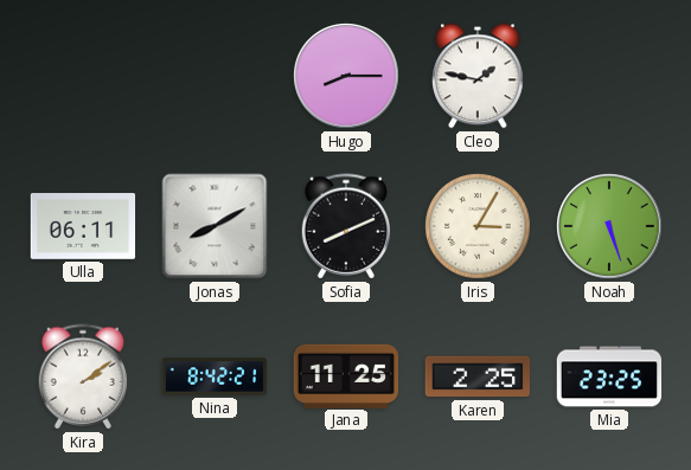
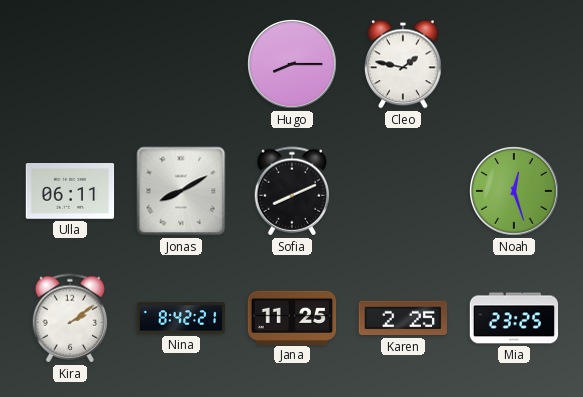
Iris: 3:05 -> none (478, 226)
Noah: 5:27 -> 12:27 (514, 191)
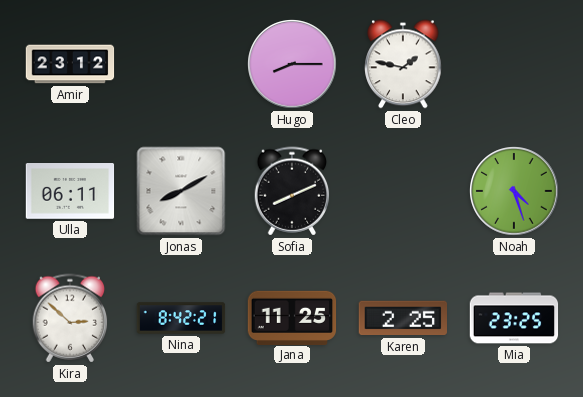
Amir: none -> 23:12 (70, 64)
Noah: 12:27 -> 4:27 (514, 191)
Kira: 2:09 -> 2:52 (70, 318)
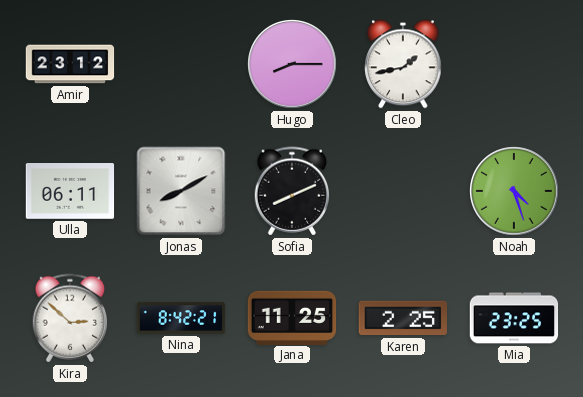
Cleo: 1:47 -> 1:43 (403, 64)
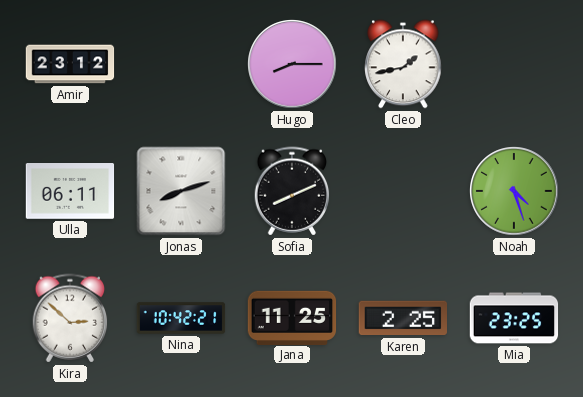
Jonas: 8:10 -> 8:12 (181, 191)
Nina: 8:42 -> 10:42 (181, 318)
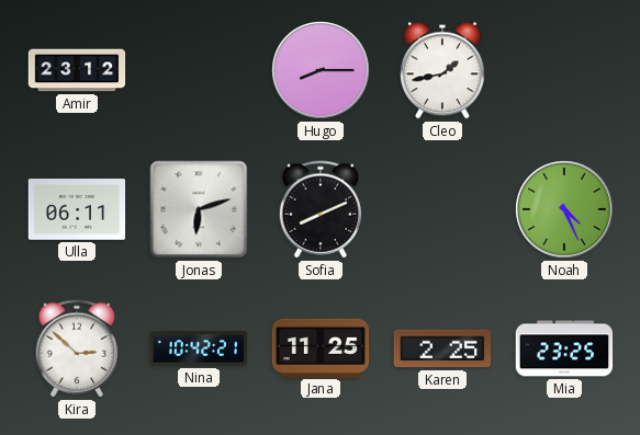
Jonas: 8:12 -> 6:12 (199, 209)
Noah: 4:27 -> 4:26 (564, 209)
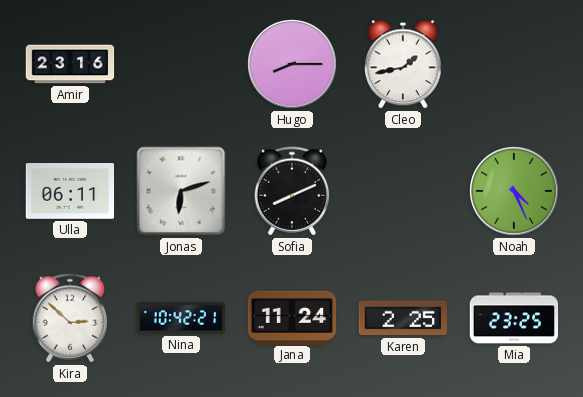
Amir: 23:12 -> 23:16 (70, 64)
Jana: 11:25 -> 11:24 (292, 317)
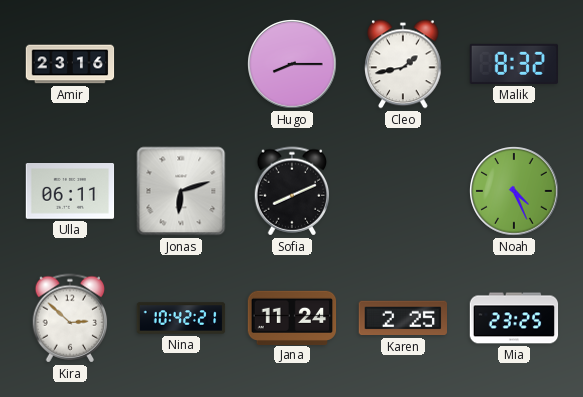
Malik: none -> 8:32 (514, 64)
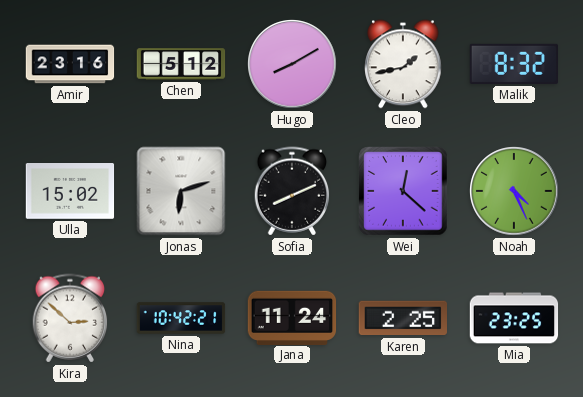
Chen: none -> 5:12 (181, 64)
Hugo: 8:15 -> 8:10 (292, 64)
Ulla: 06:11 -> 15:02 (70, 191)
Wei: none -> 12:22 (403, 191)
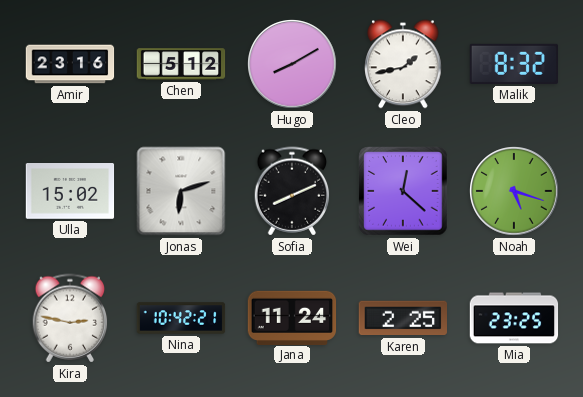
Noah: 4:26 -> 5:18 (514, 191)
Kira: 2:52 -> 2:47 (70, 318)
